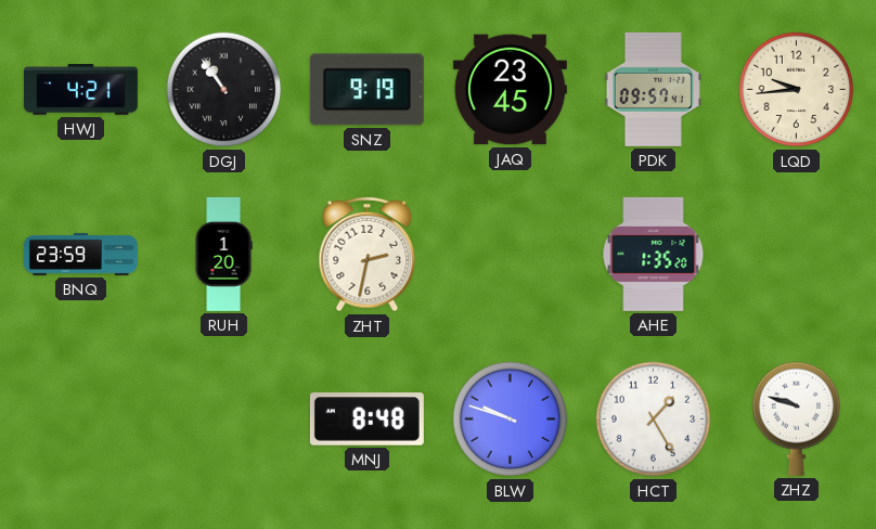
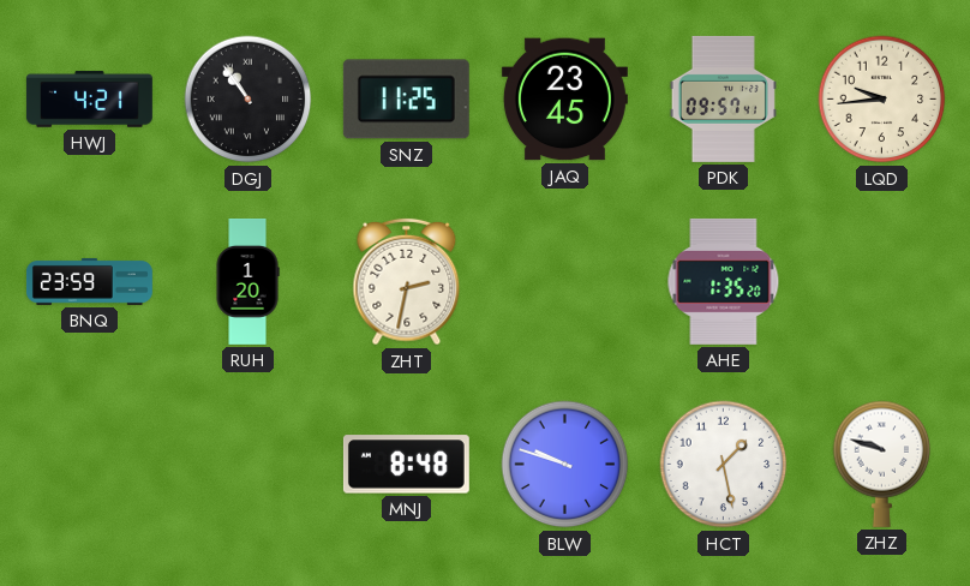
SNZ: 9:19 -> 11:25 (406, 100)
HCT: 1:25 -> 1:28 (724, 465)
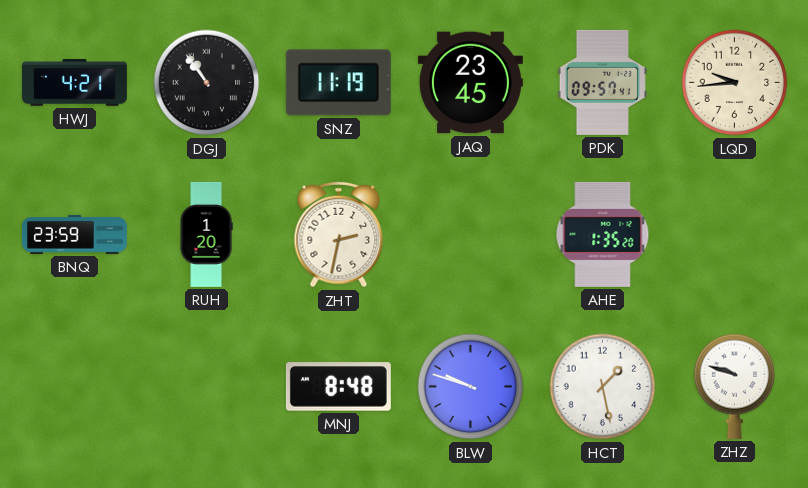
SNZ: 11:25 -> 11:19 (338, 83)
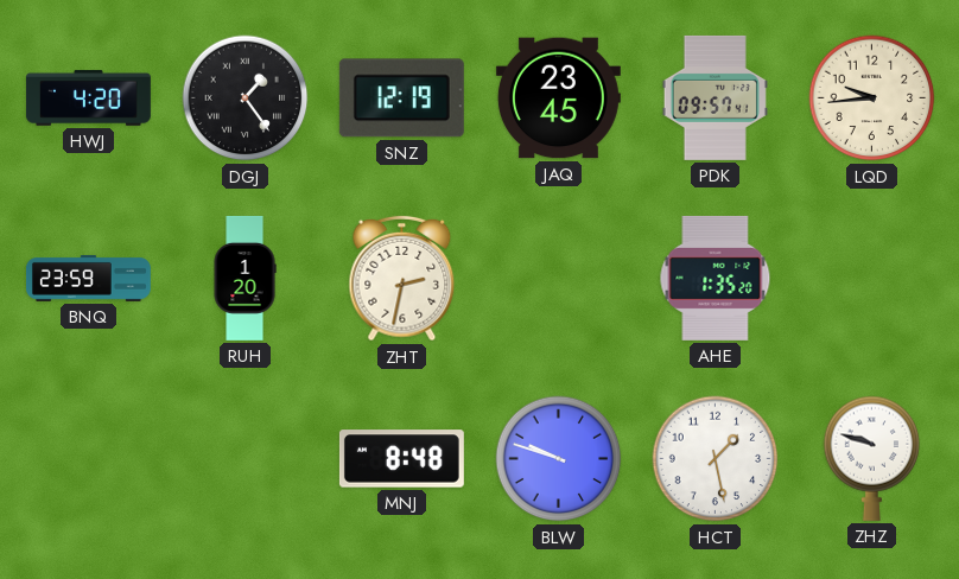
HWJ: 4:21 -> 4:20 (88, 98)
DGJ: 10:54 -> 1:24 (246, 98)
SNZ: 11:19 -> 12:19 (401, 98)
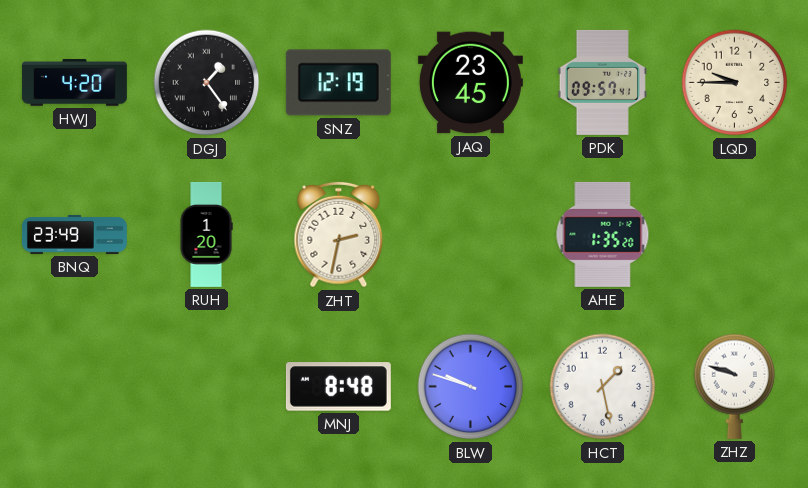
LQD: 9:44 -> 9:45 (735, 83)
BNQ: 23:59 -> 23:49 (74, 234)
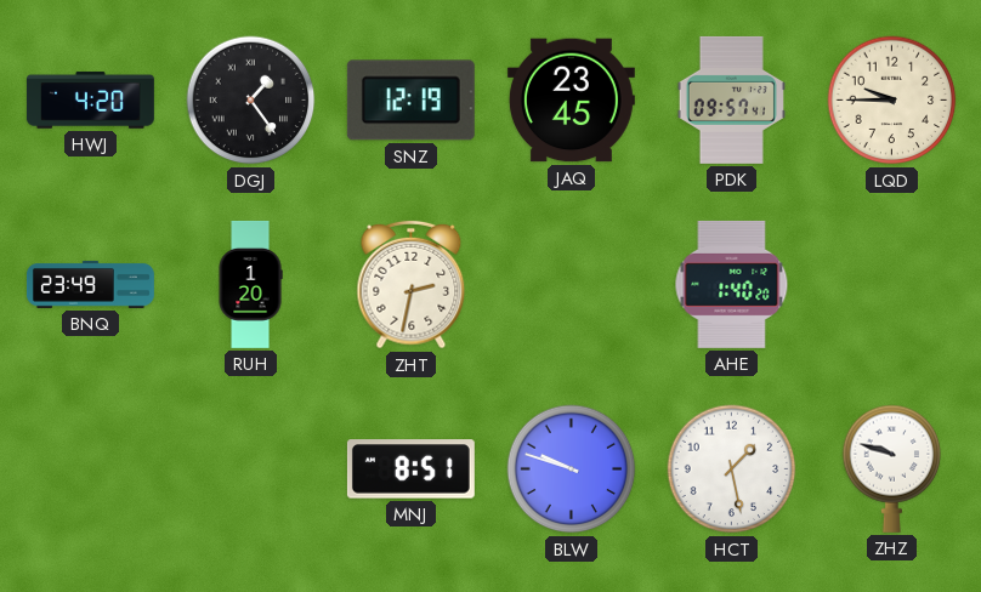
AHE: 1:35 -> 1:40 (732, 284)
MNJ: 8:48 -> 8:51 (410, 469)
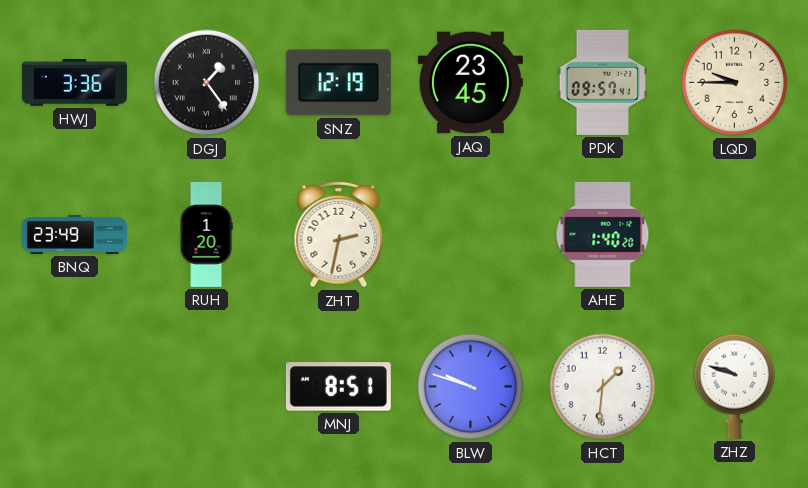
HWJ: 4:20 -> 3:36 (74, 83)
HCT: 1:28 -> 1:31 (603, 387)
